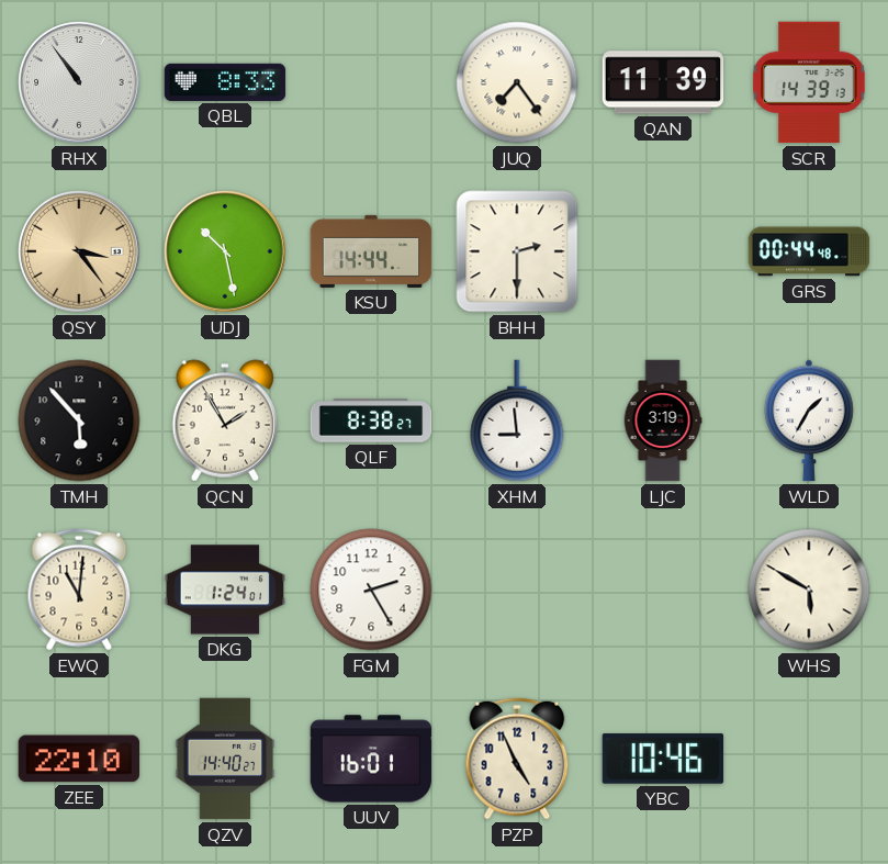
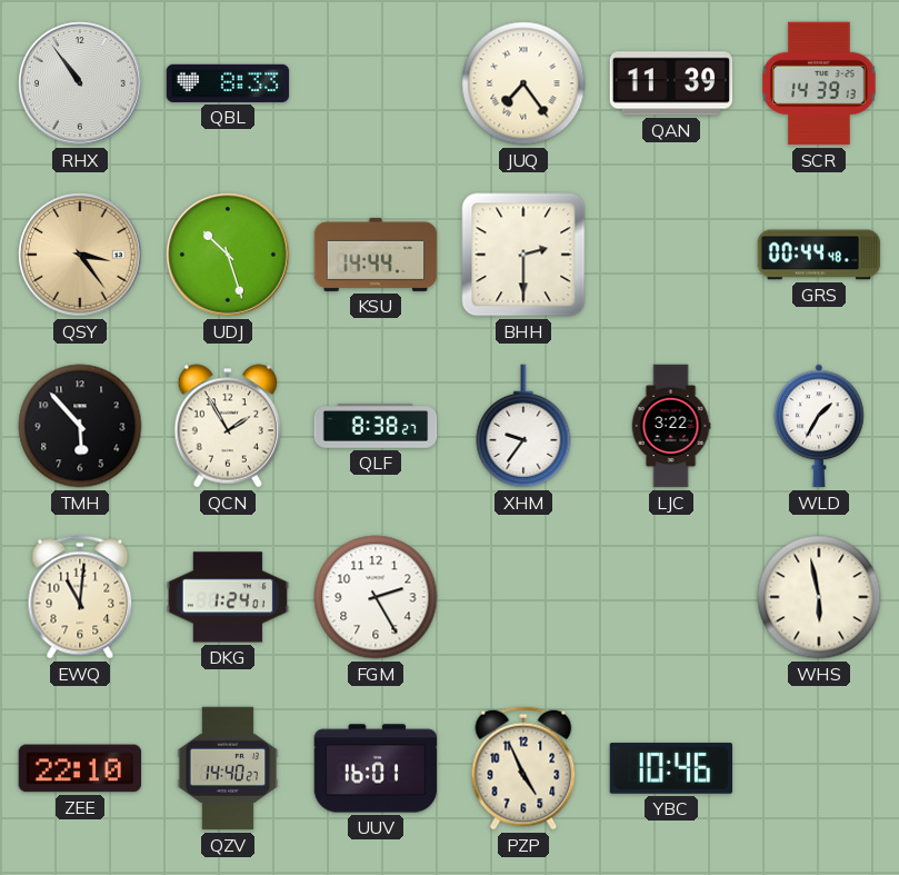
UDJ: 10:28 -> 10:27 (228, 255)
XHM: 8:59 -> 9:36 (523, 426)
LJC: 3:19 -> 3:22 (671, 426)
WHS: 5:50 -> 5:58 (819, 597)
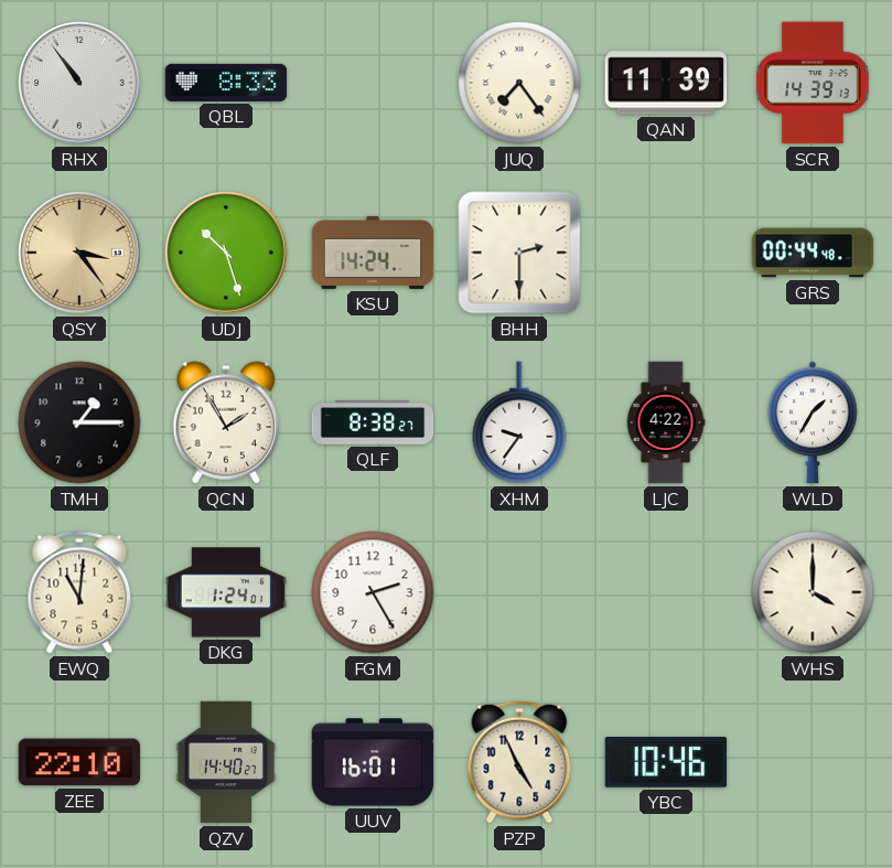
KSU: 14:44 -> 14:24 (373, 253)
TMH: 5:53 -> 1:15 (79, 422)
LJC: 3:22 -> 4:22 (666, 422)
WHS: 5:58 -> 4:00 (813, 592)
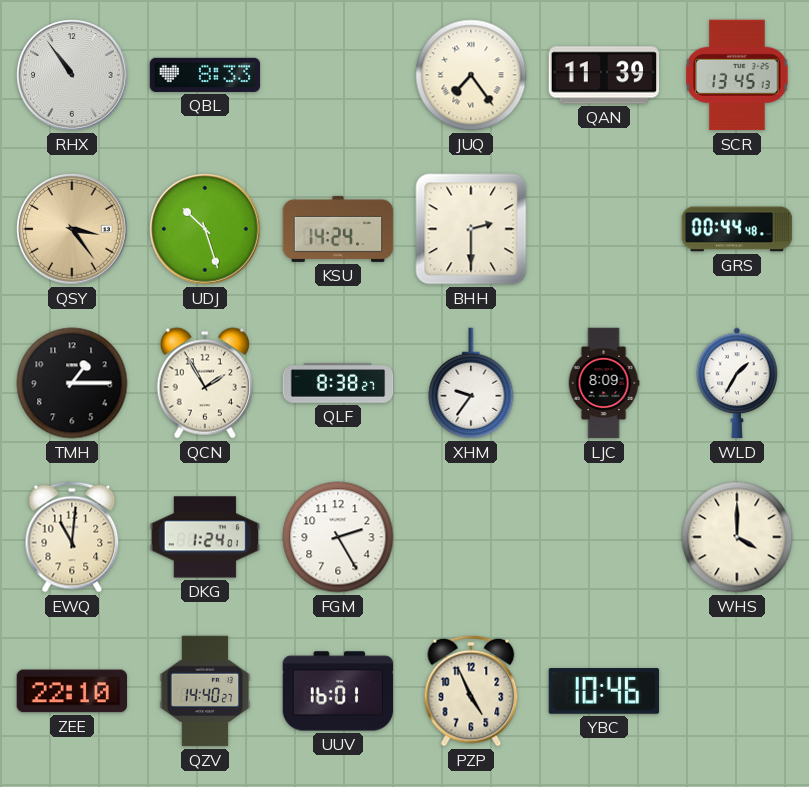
SCR: 14:39 -> 13:45 (737, 75)
LJC: 4:22 -> 8:09 (604, 383)
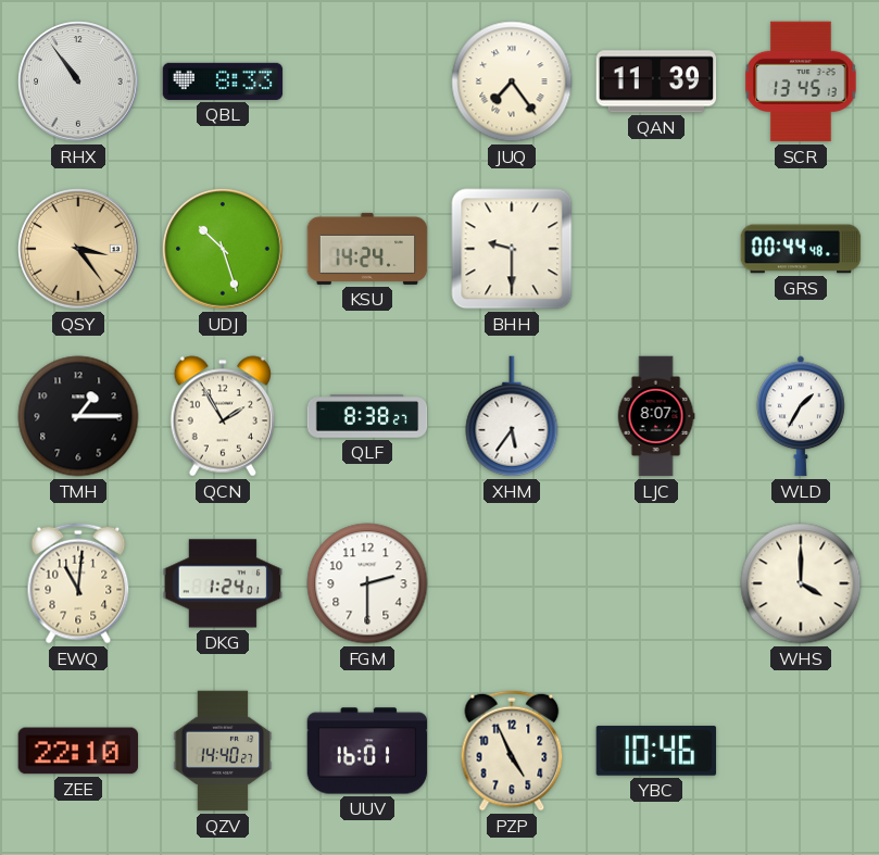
BHH: 2:30 -> 9:30 (512, 249)
XHM: 9:36 -> 5:36 (512, 416)
LJC: 8:09 -> 8:07 (656, 416)
FGM: 2:25 -> 2:30 (367, 583)
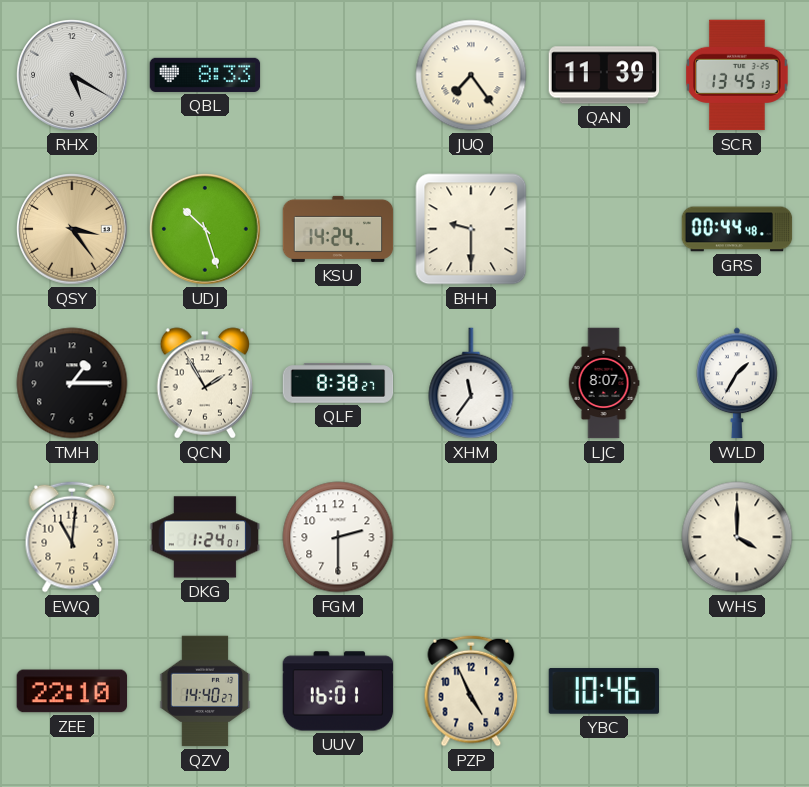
RHX: 10:54 -> 5:20 (72, 75)
XHM: 5:36 -> 11:36 (471, 383)
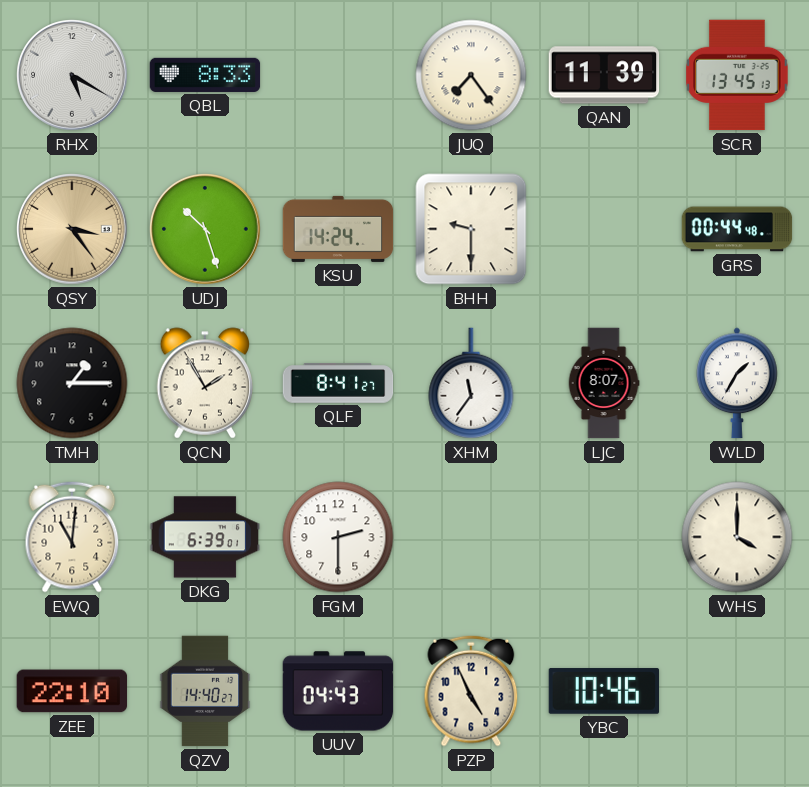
QLF: 8:38 -> 8:41 (338, 383)
DKG: 1:24 -> 6:39 (205, 537)
UUV: 16:01 -> 04:43 (338, 691)
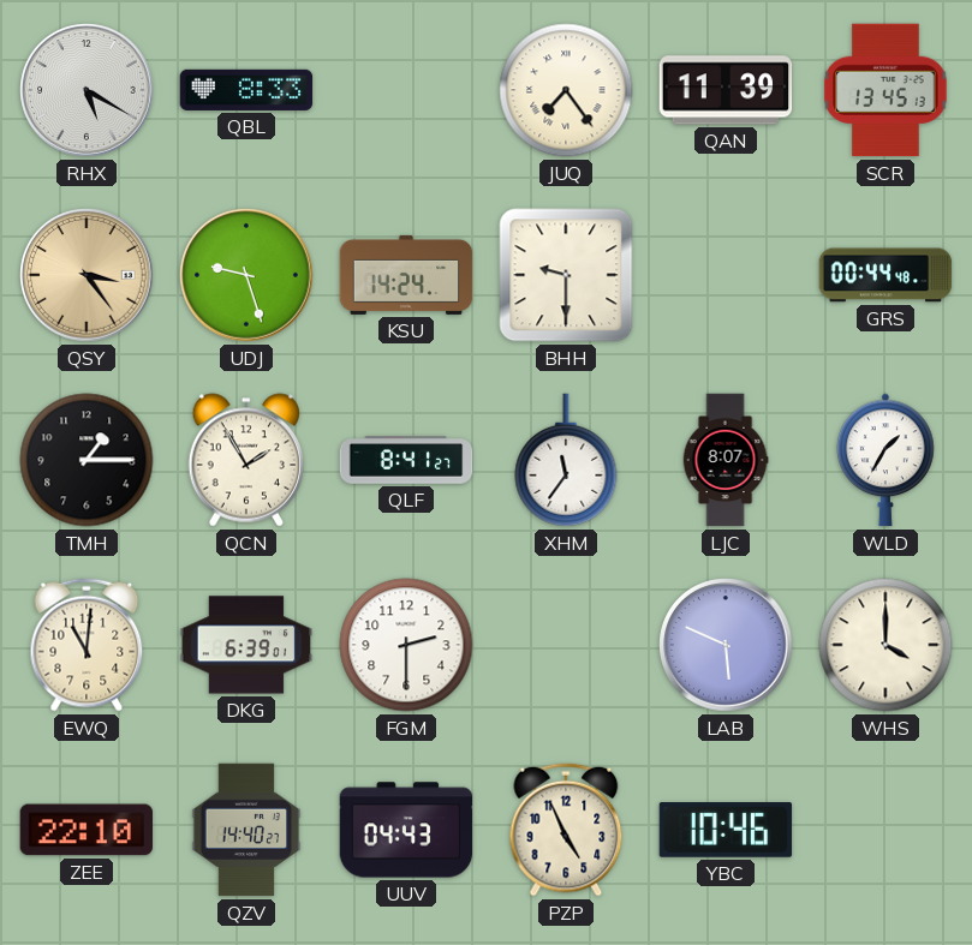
UDJ: 10:27 -> 9:27 (246, 275)
LAB: none -> 5:49 (726, 645)
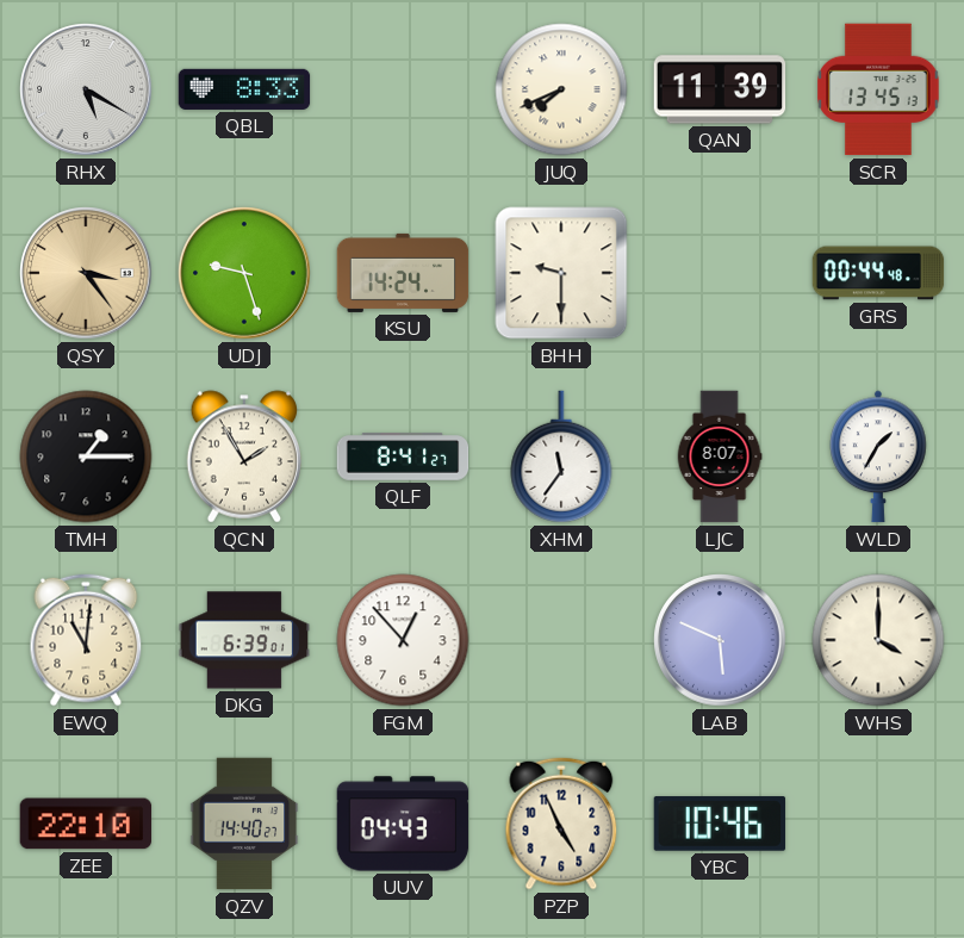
JUQ: 7:24 -> 7:41 (561, 89)
FGM: 2:30 -> 12:53 (403, 640)
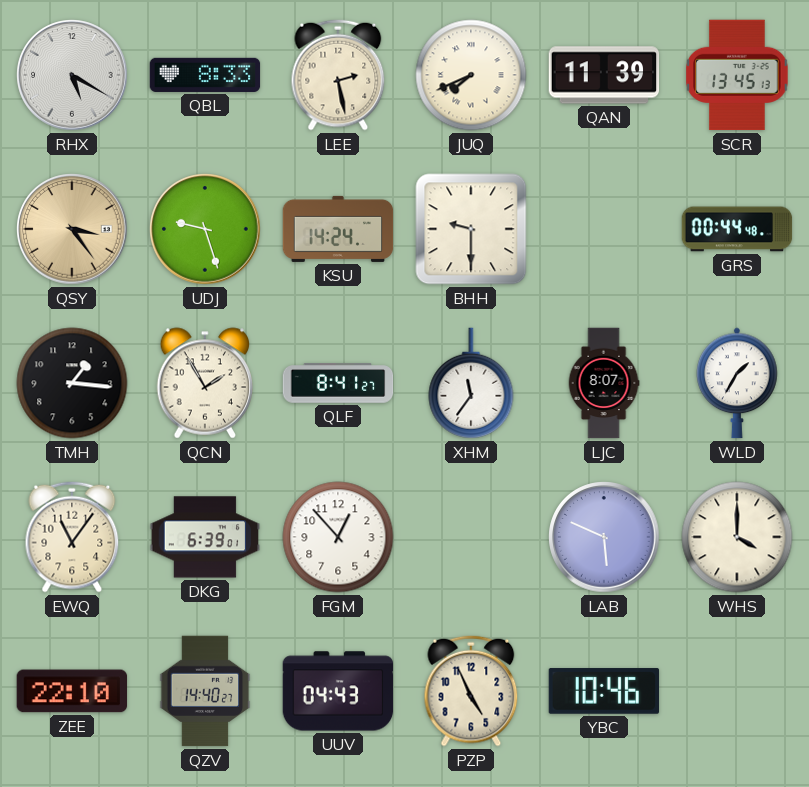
LEE: none -> 2:28 (338, 75)
TMH: 1:15 -> 1:16 (72, 383)
EWQ: 11:01 -> 11:06 (72, 537)
